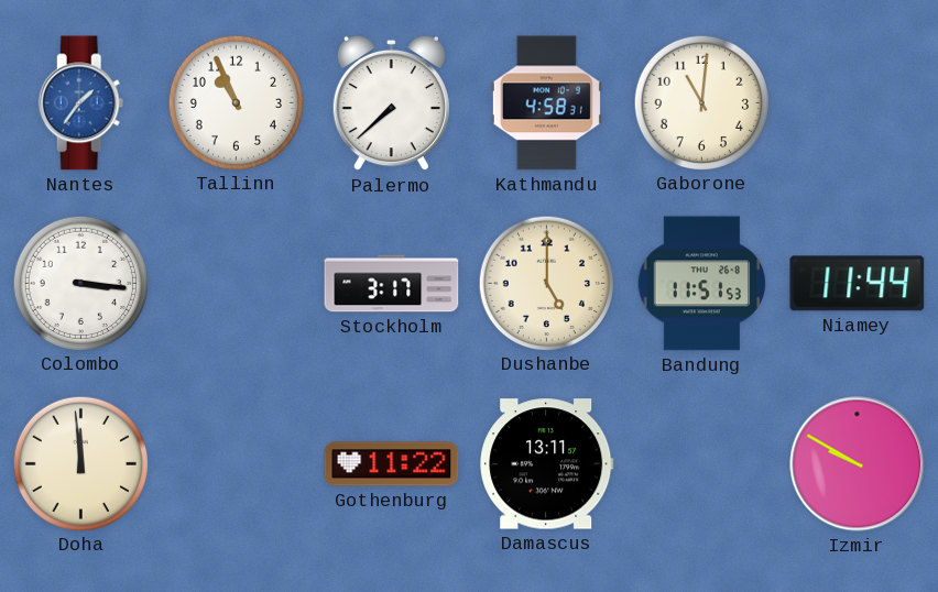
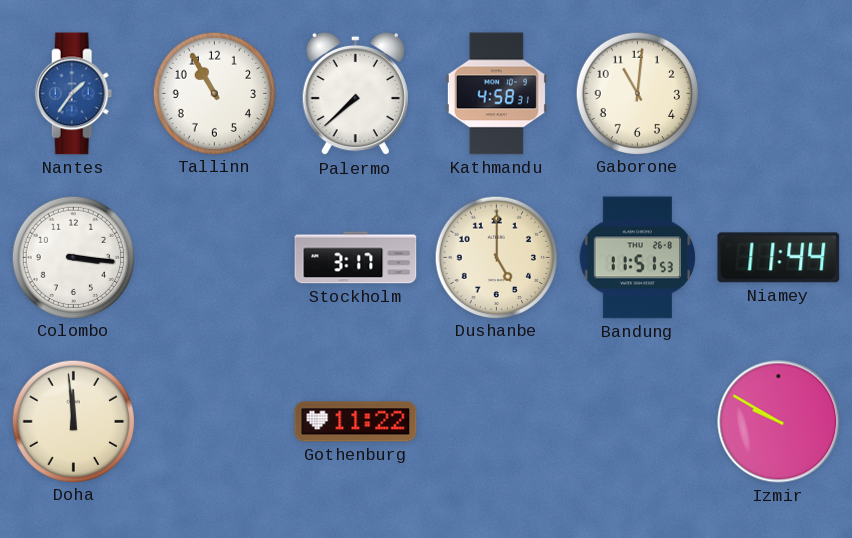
Tallinn: 10:56 -> 10:55 (214, 93)
Damascus: 13:11 -> none (547, 464)
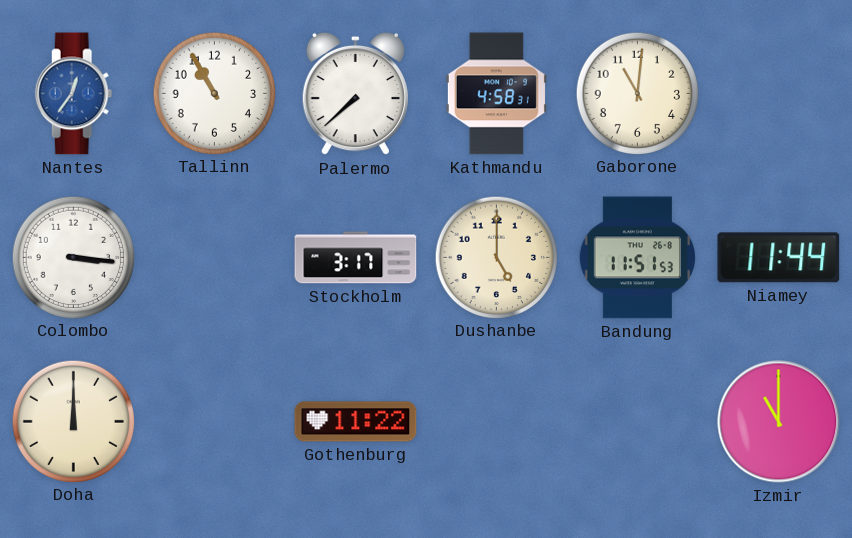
Nantes: 1:36 -> 12:36 (74, 94)
Doha: 11:59 -> 12:00 (73, 421)
Izmir: 9:50 -> 11:00 (779, 422)
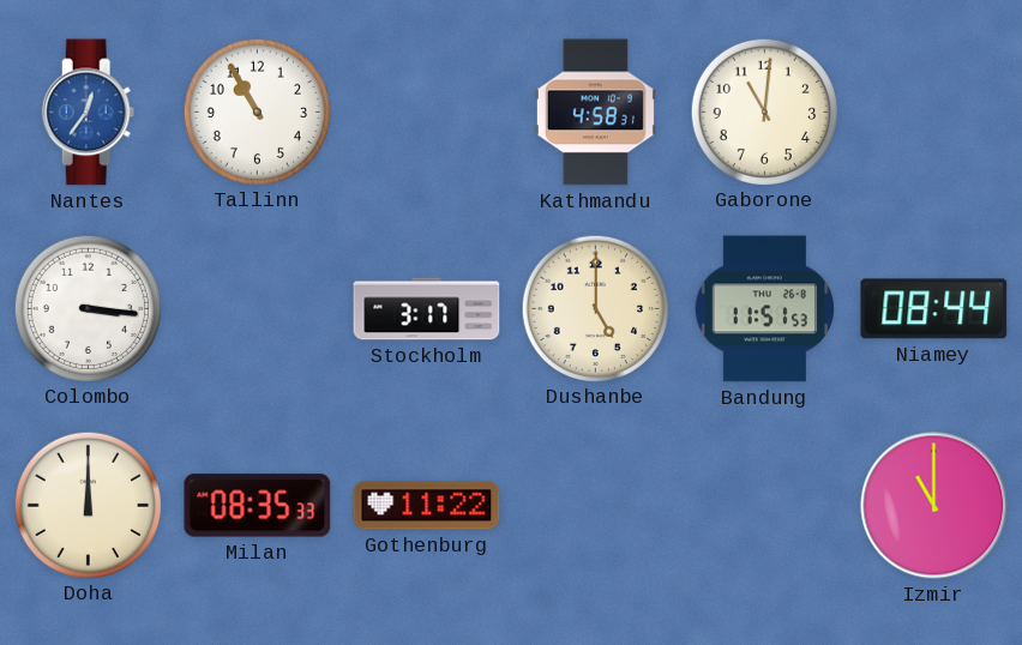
Palermo: 7:38 -> none (355, 94)
Niamey: 11:44 -> 08:44 (934, 309)
Milan: none -> 08:35 (258, 506)
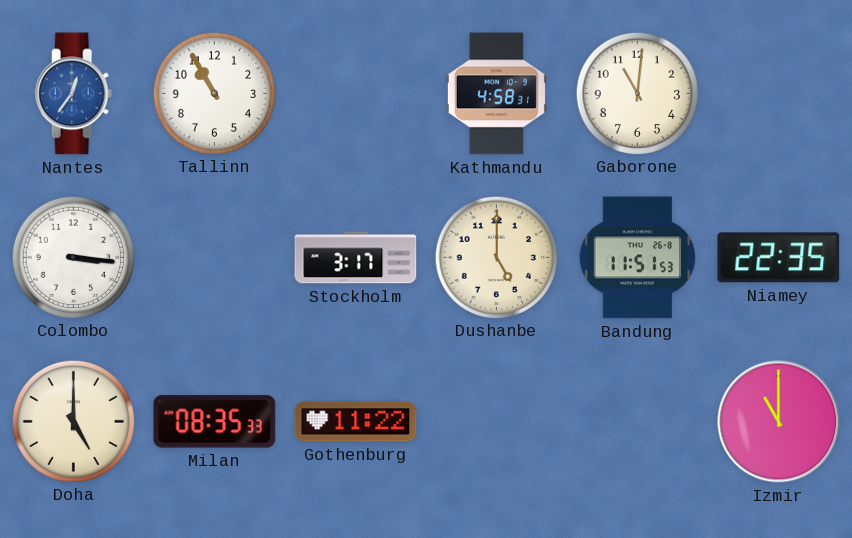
Niamey: 08:44 -> 22:35 (779, 258)
Doha: 12:00 -> 5:00 (73, 421)
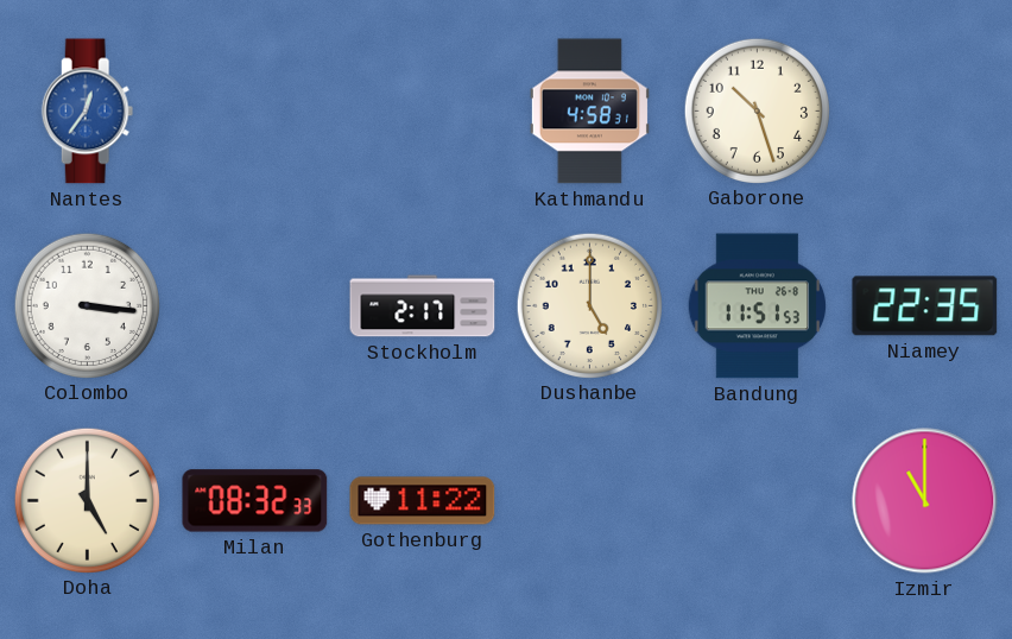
Tallinn: 10:55 -> none (214, 93)
Gaborone: 11:01 -> 10:27 (757, 110)
Stockholm: 3:17 -> 2:17 (423, 306)
Milan: 08:35 -> 08:32 (255, 501)
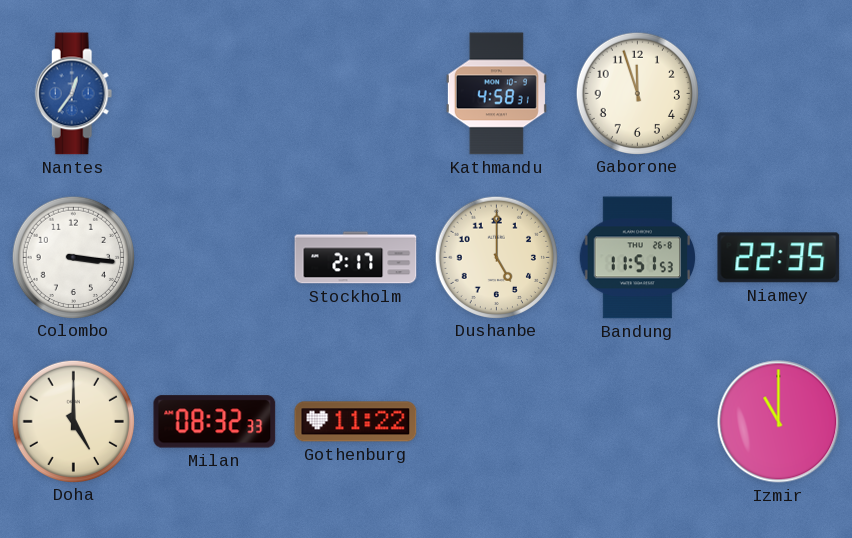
Gaborone: 10:27 -> 11:57 (637, 93)
